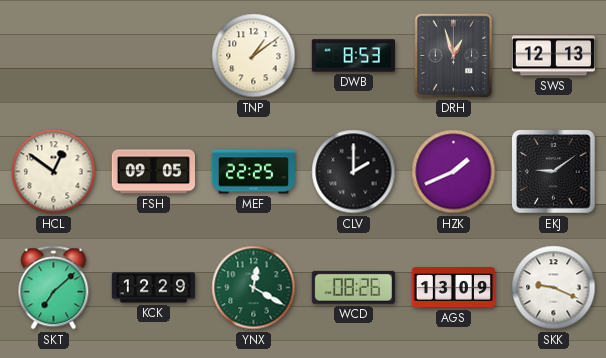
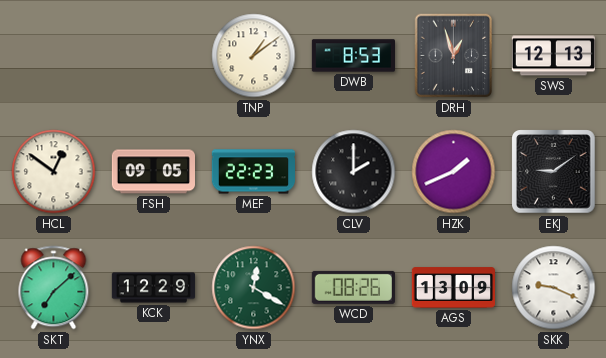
MEF: 22:25 -> 22:23 (253, 172)
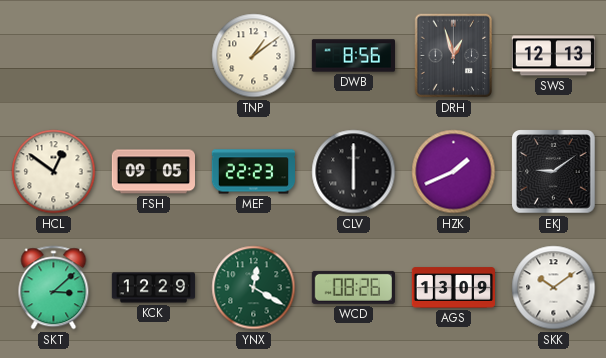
DWB: 8:53 -> 8:56 (353, 56)
CLV: 2:00 -> 6:00 (354, 172)
SKT: 7:08 -> 3:08 (54, 288)
SKK: 9:19 -> 10:09 (554, 288)
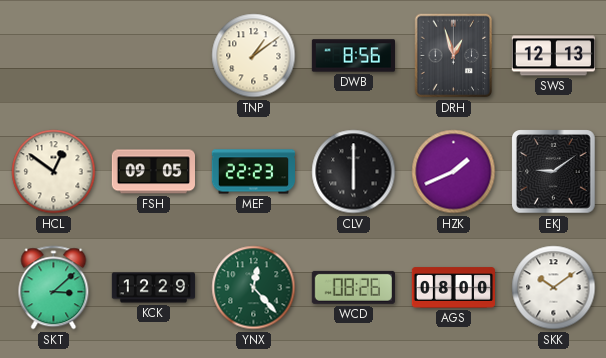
YNX: 12:20 -> 12:23 (254, 288)
AGS: 13:09 -> 08:00 (453, 288)
